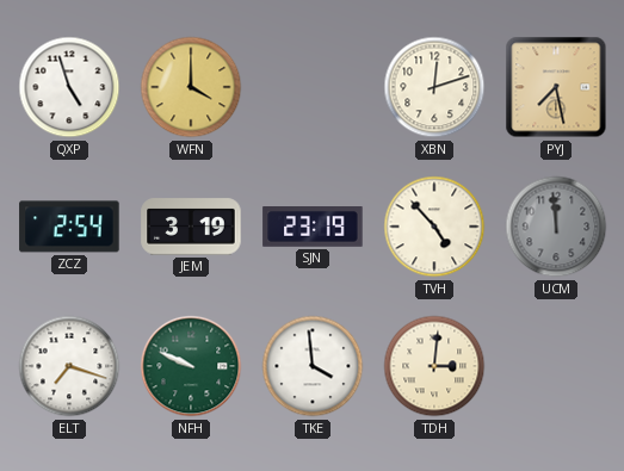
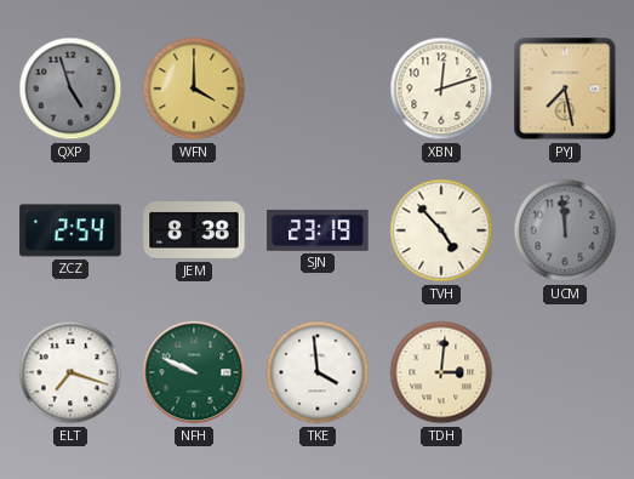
QXP dial: white -> grey (70, 89)
JEM: 3:19 -> 8:38 (194, 230)
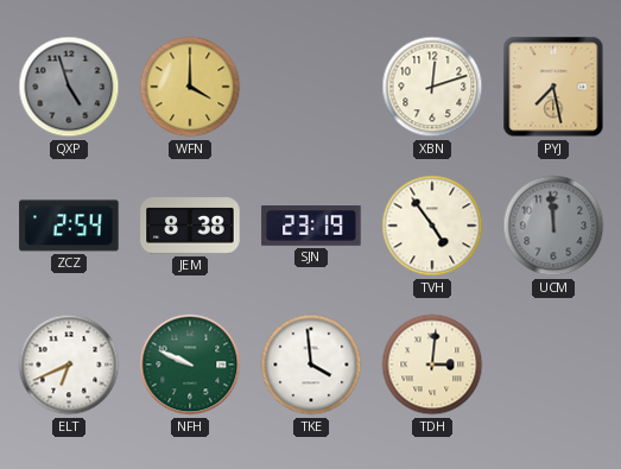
TVH: 4:53 -> 4:54 (432, 226)
ELT: 7:18 -> 6:41 (69, 365)
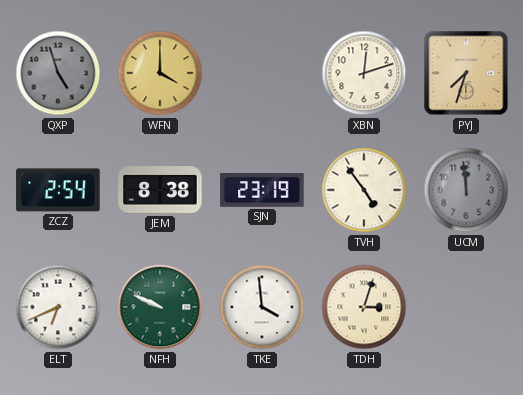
PYJ: 7:28 -> 7:33 (466, 73)
TDH: 3:01 -> 3:03 (364, 307)
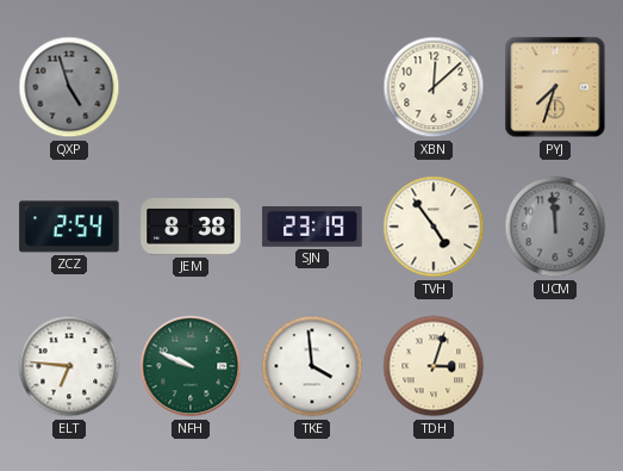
WFN: 4:00 -> none (160, 73)
XBN: 12:12 -> 12:08 (434, 87)
ELT: 6:41 -> 6:46 (69, 366)
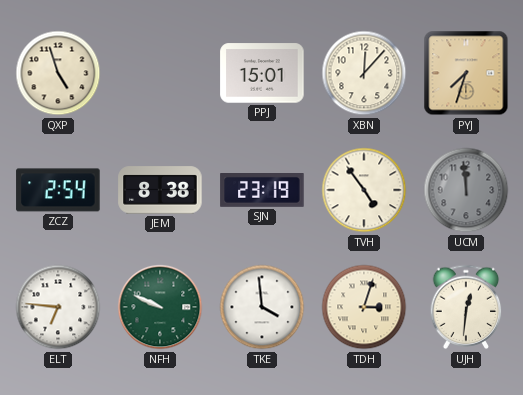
QXP dial: grey -> cream (58, 73)
PPJ: none -> 15:01 (262, 73)
XBN: 12:08 -> 12:07 (364, 73)
UJH: none -> 12:31 (466, 307)
